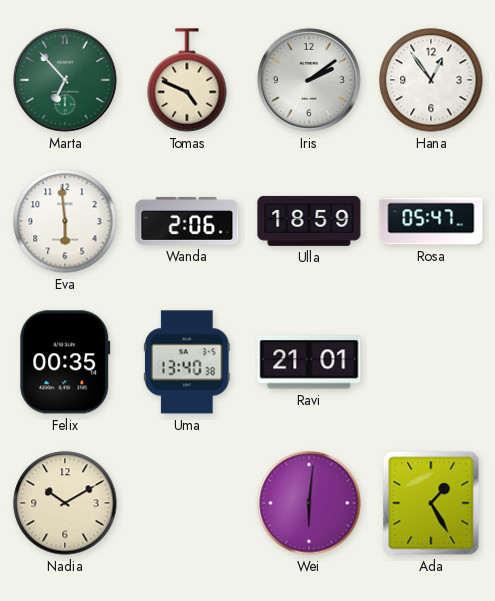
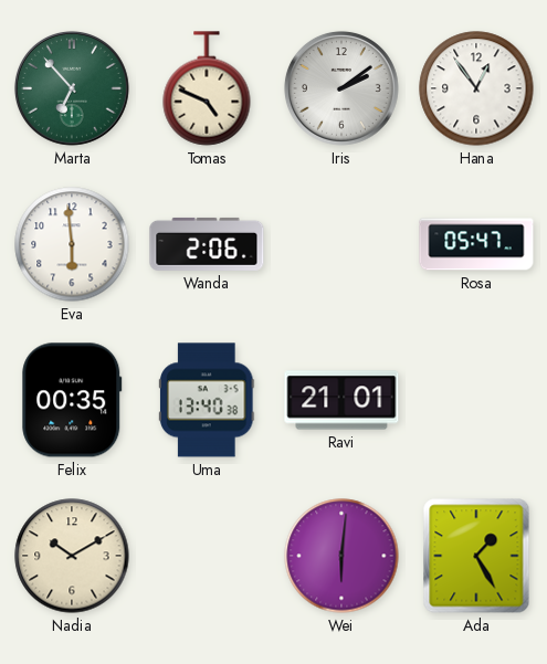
Ulla: 18:59 -> none (309, 221)
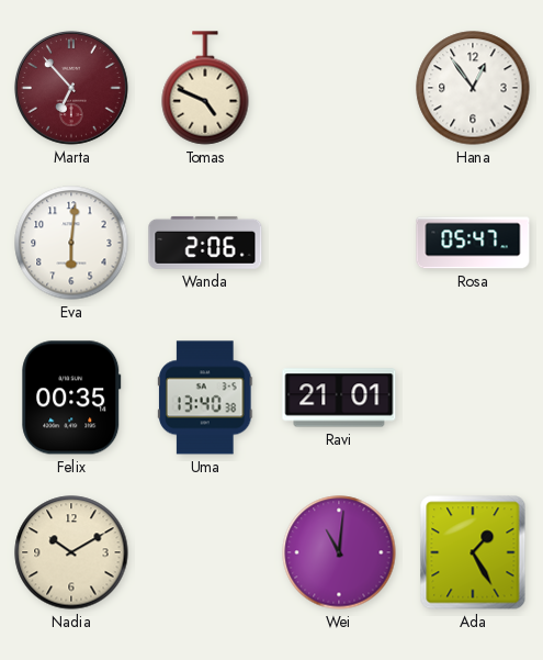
Marta dial: green -> burgundy (71, 88)
Iris: 2:09 -> none (341, 88)
Eva: 5:59 -> 6:01 (71, 243)
Wei: 6:01 -> 11:01 (339, 552)
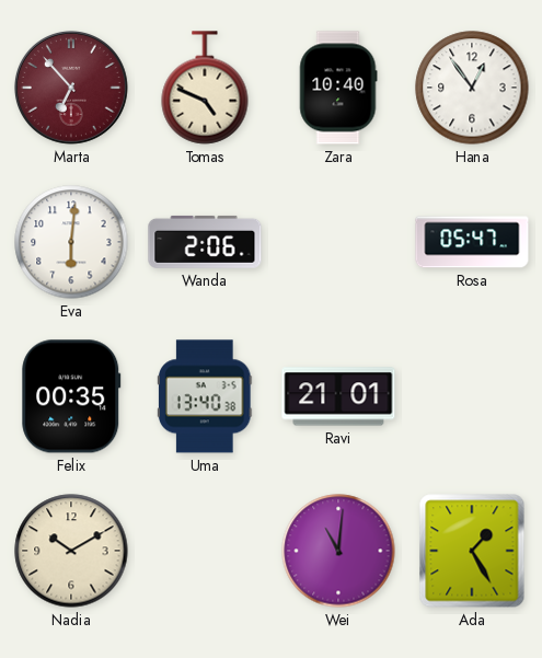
Zara: none -> 10:40 (338, 88)
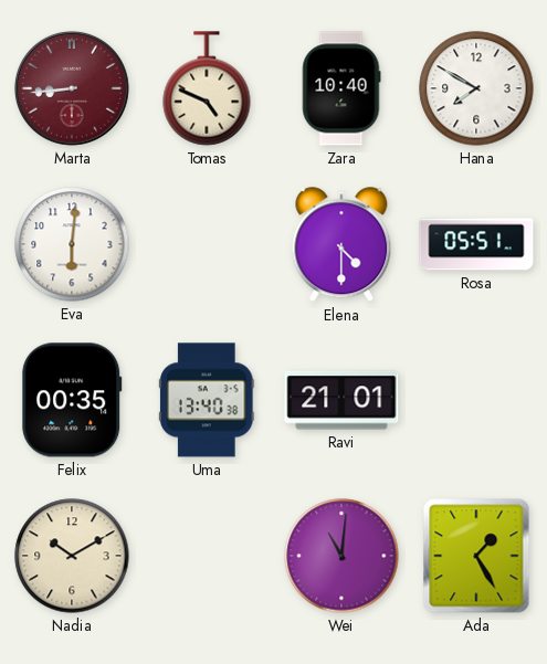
Marta: 6:53 -> 8:44 (72, 88)
Hana: 12:54 -> 7:50 (476, 88)
Wanda: 2:06 -> none (205, 242)
Elena: none -> 4:30 (341, 245)
Rosa: 05:47 -> 05:51 (476, 244)
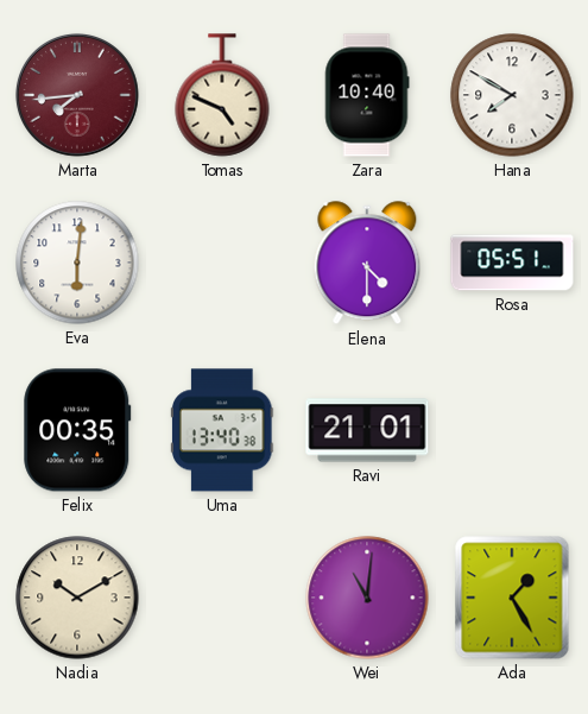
Marta: 8:44 -> 7:44 (77, 95)
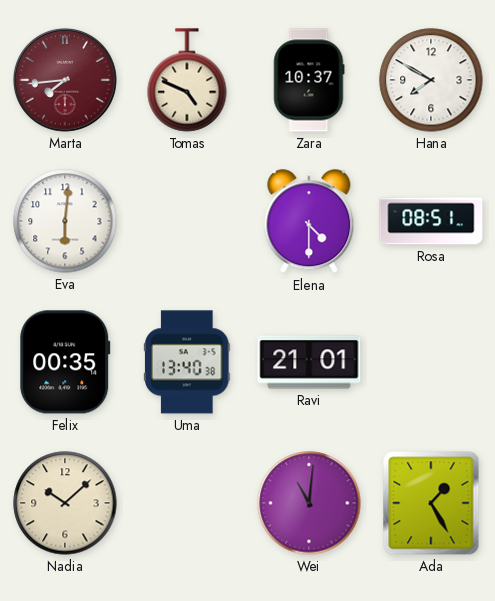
Zara: 10:40 -> 10:37 (309, 80)
Rosa: 05:51 -> 08:51 (431, 221)
Nadia: 10:10 -> 10:08 (65, 503)
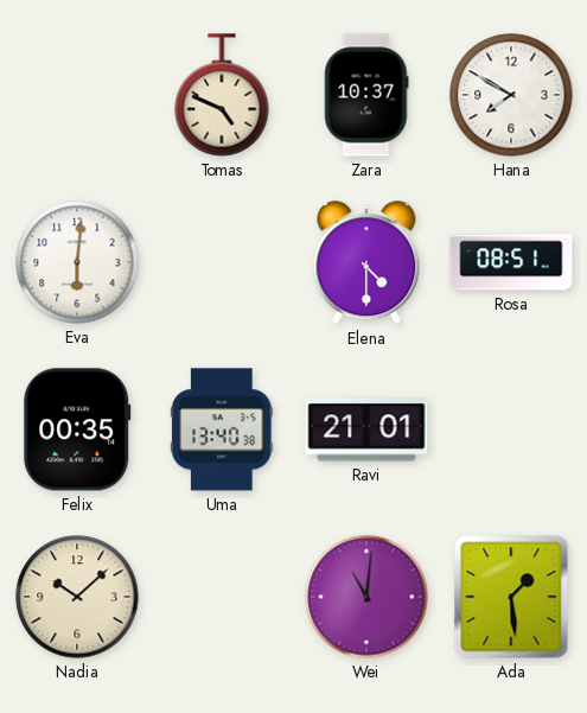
Marta: 7:44 -> none (65, 80)
Ada: 1:25 -> 1:29 (511, 597)
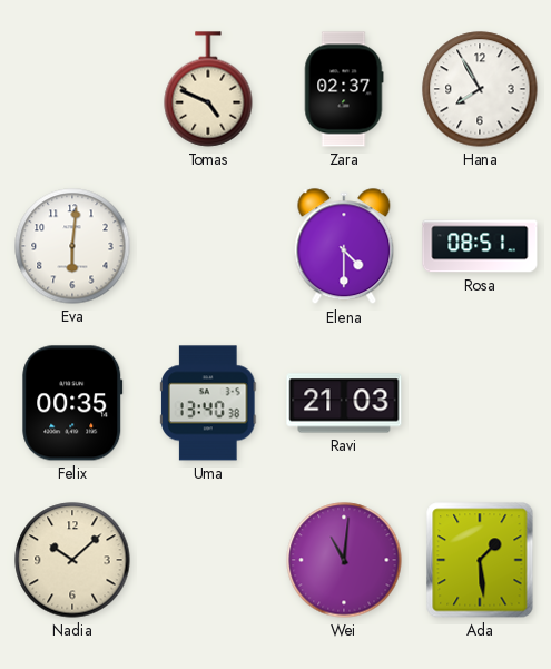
Zara: 10:37 -> 02:37 (344, 89)
Hana: 7:50 -> 7:55 (480, 89)
Ravi: 21:01 -> 21:03 (344, 403)
